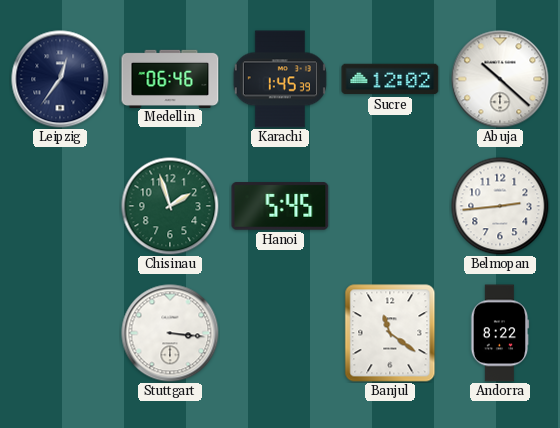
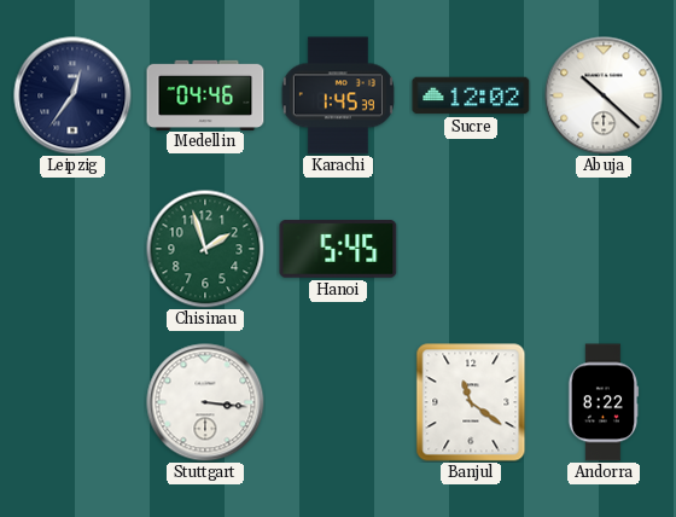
Medellin: 06:46 -> 04:46 (205, 94)
Belmopan: 2:44 -> none (500, 206)
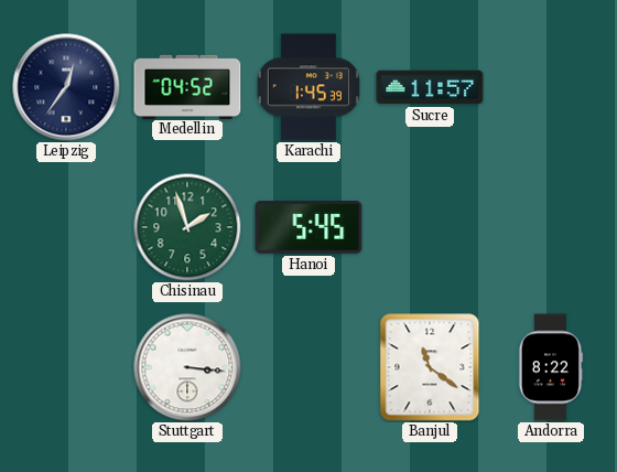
Medellin: 04:46 -> 04:52 (187, 86)
Sucre: 12:02 -> 11:57 (430, 87)
Abuja: 10:22 -> none (604, 95)
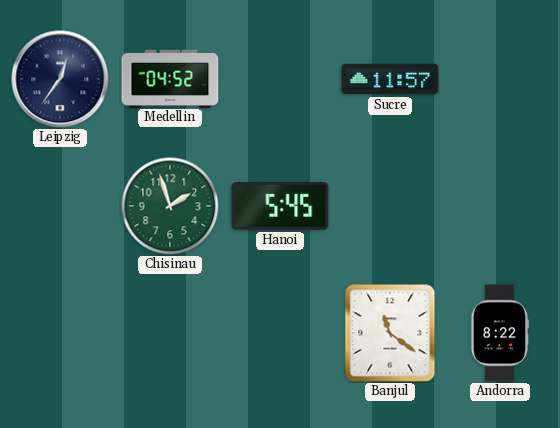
Karachi: 1:45 -> none (308, 87)
Stuttgart: 3:16 -> none (187, 367)
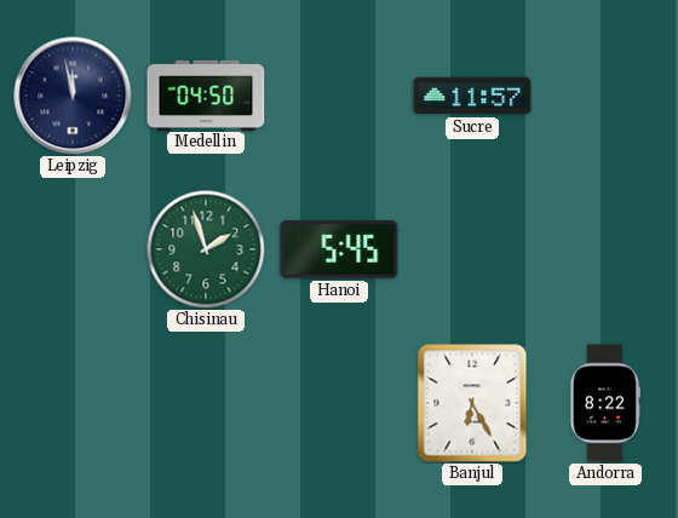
Leipzig: 12:36 -> 11:58 (73, 96)
Medellin: 04:52 -> 04:50 (206, 94)
Banjul: 11:21 -> 6:25 (472, 403)
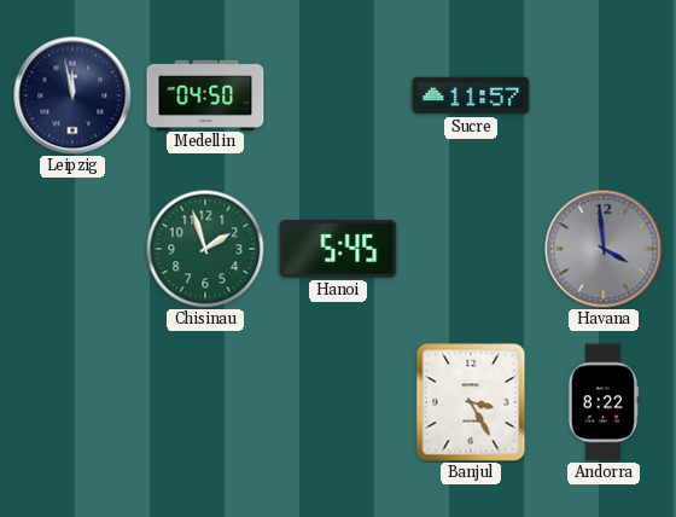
Havana: none -> 3:59 (604, 249)
Banjul: 6:25 -> 3:25 (471, 402)
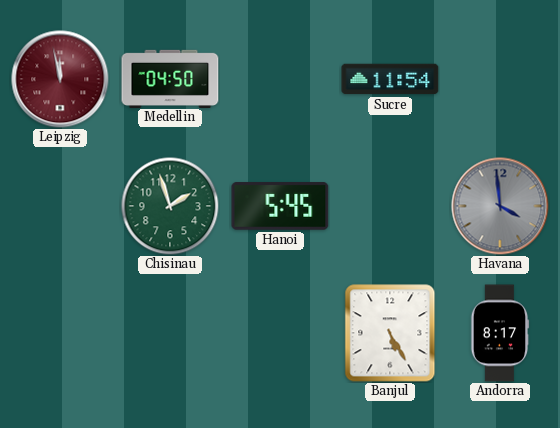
Leipzig dial: navy -> burgundy (60, 79)
Sucre: 11:57 -> 11:54 (390, 79)
Banjul: 3:25 -> 5:25 (390, 333)
Andorra: 8:22 -> 8:17 (500, 333)
